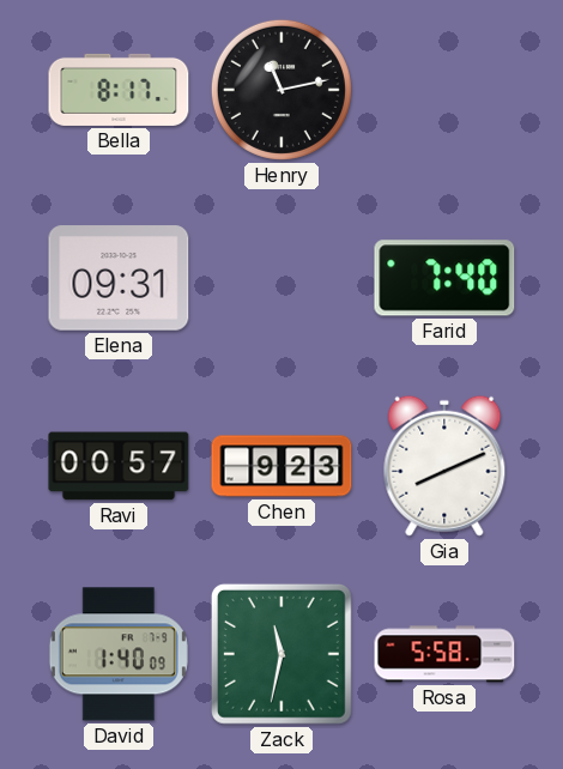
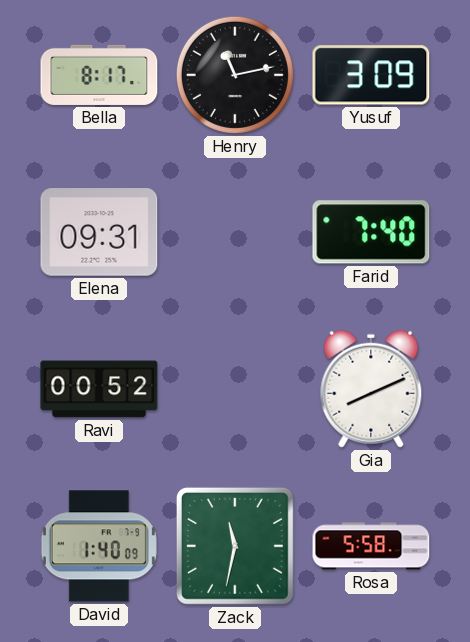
Yusuf: none -> 3:09 (371, 75)
Ravi: 00:57 -> 00:52 (99, 389)
Chen: 9:23 -> none (281, 466)
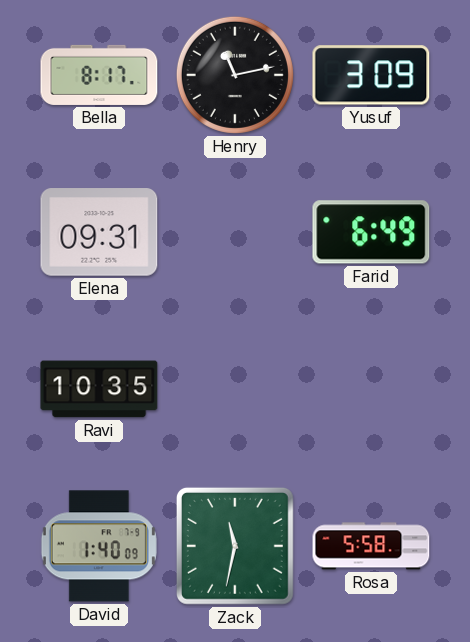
Farid: 7:40 -> 6:49 (371, 232)
Ravi: 00:52 -> 10:35 (99, 389)
Gia: 8:11 -> none (371, 389)
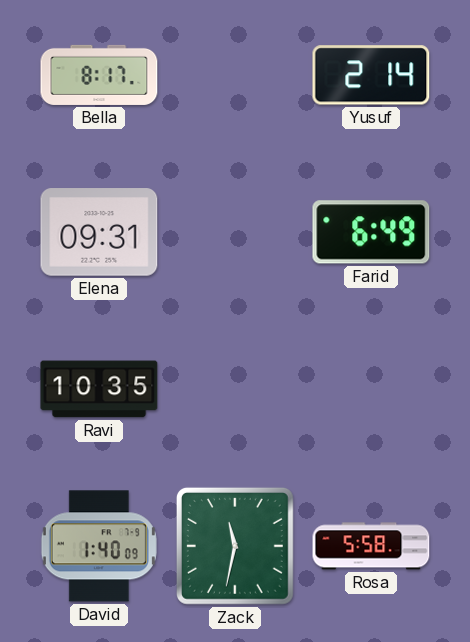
Henry: 11:13 -> none (235, 75)
Yusuf: 3:09 -> 2:14 (371, 75)
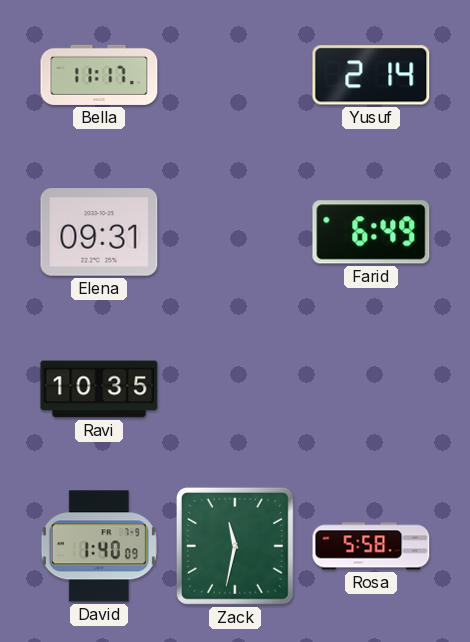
Bella: 8:17 -> 11:17 (99, 75)
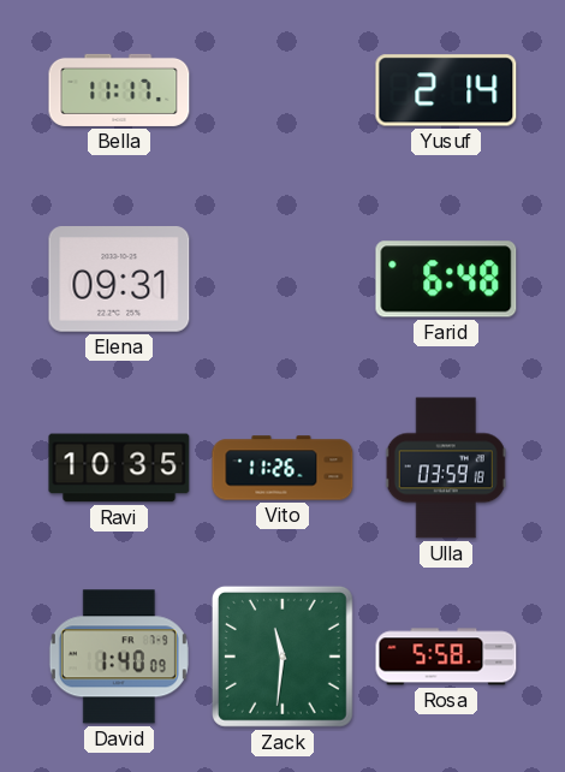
Farid: 6:49 -> 6:48 (446, 279)
Vito: none -> 11:26 (282, 468)
Ulla: none -> 03:59 (446, 468)
Zack: 11:32 -> 11:31 (282, 657)
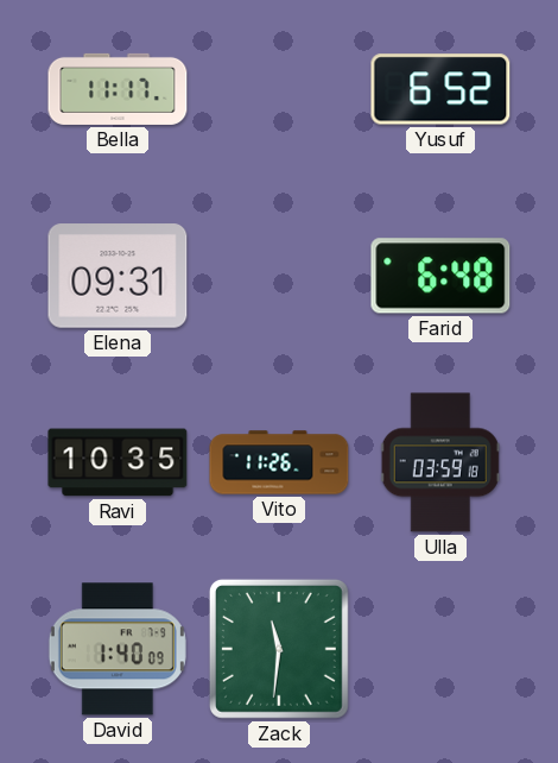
Yusuf: 2:14 -> 6:52 (440, 89)
Rosa: 5:58 -> none (446, 657)
